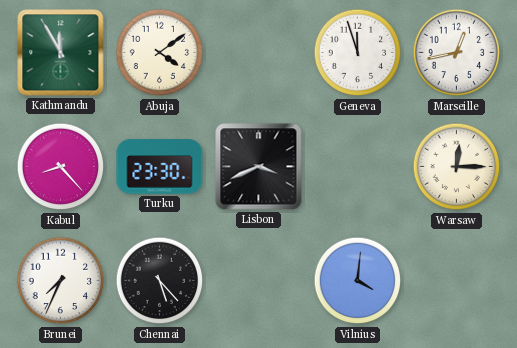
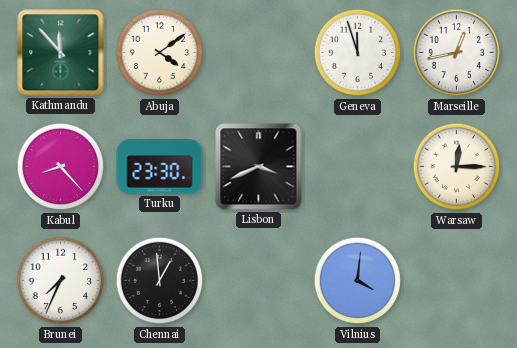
Kathmandu: 11:55 -> 11:53 (61, 53)
Chennai: 5:23 -> 12:59 (160, 281)
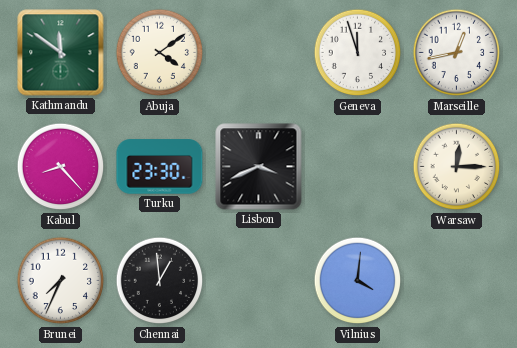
Kathmandu: 11:53 -> 11:51 (61, 53)
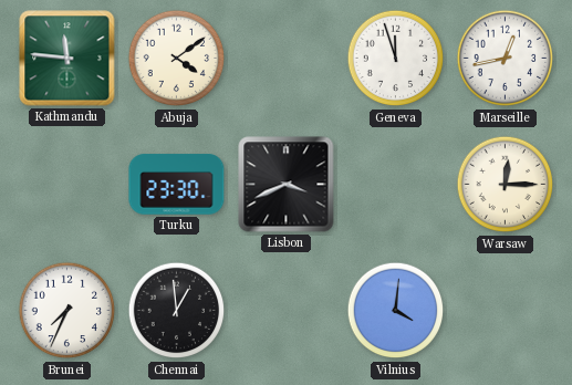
Kathmandu: 11:51 -> 11:46 (67, 59)
Kabul: 8:23 -> none (61, 167)
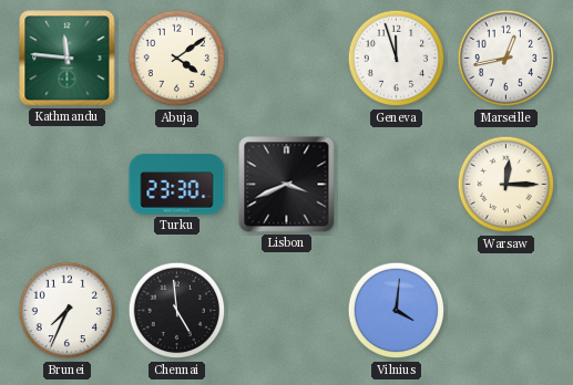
Chennai: 12:59 -> 4:59 (177, 311)
